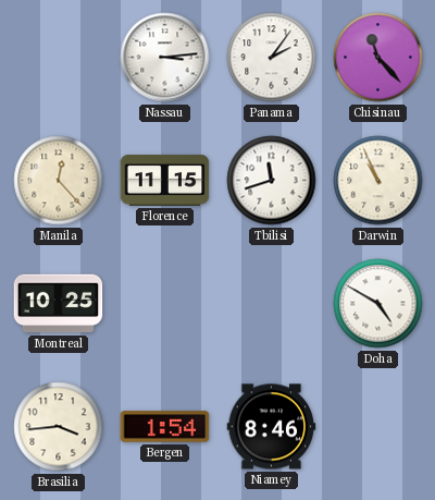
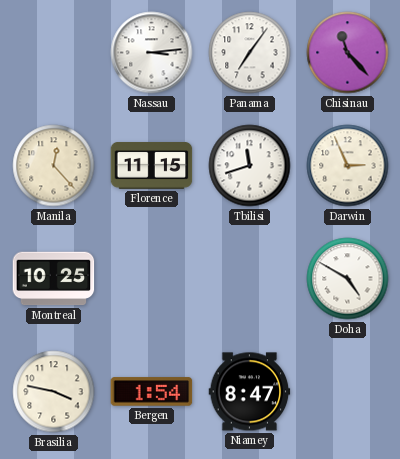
Panama: 2:06 -> 7:06 (250, 53)
Darwin: 10:56 -> 2:56 (348, 166)
Brasilia: 3:44 -> 3:47 (54, 392)
Niamey: 8:46 -> 8:47 (250, 392)
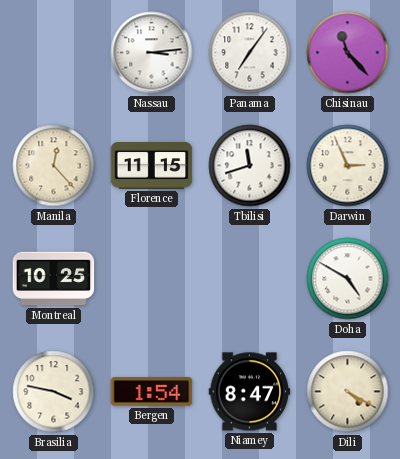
Dili: none -> 4:20 (348, 392)
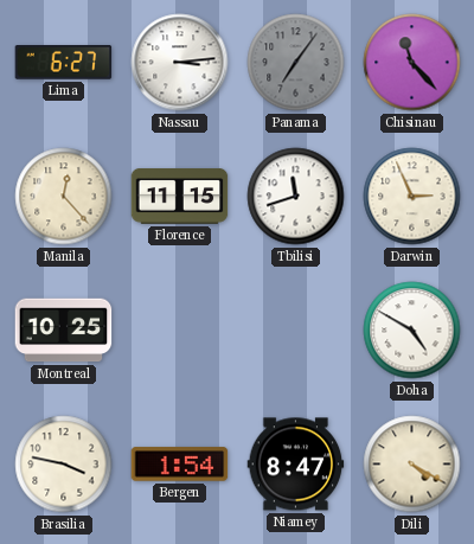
Lima: none -> 6:27 (64, 63)
Panama dial: white -> grey (296, 63)
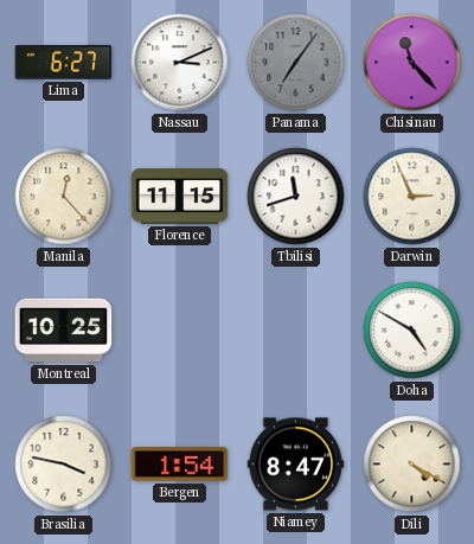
Nassau: 3:14 -> 3:11 (180, 63)
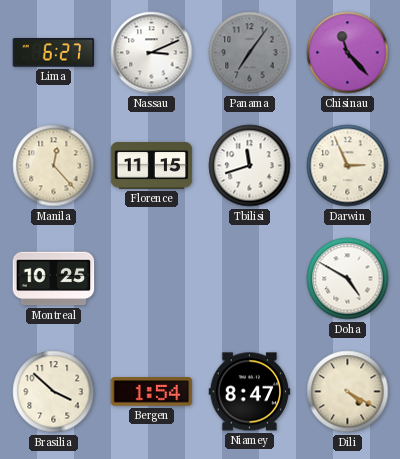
Brasilia: 3:47 -> 3:52 (54, 392)
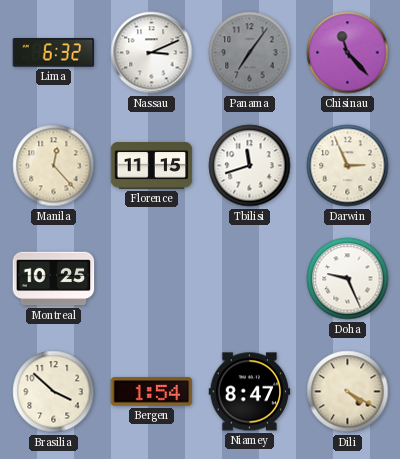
Lima: 6:27 -> 6:32 (54, 53)
Doha: 4:50 -> 9:26 (348, 279)
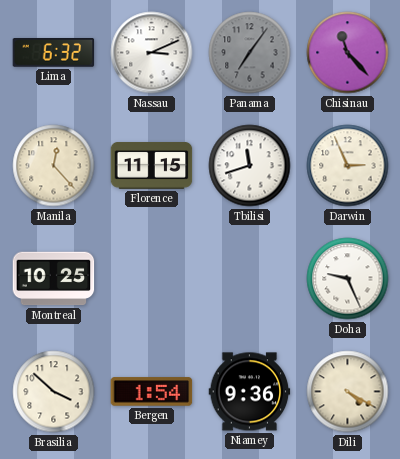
Niamey: 8:47 -> 9:36 (250, 392)
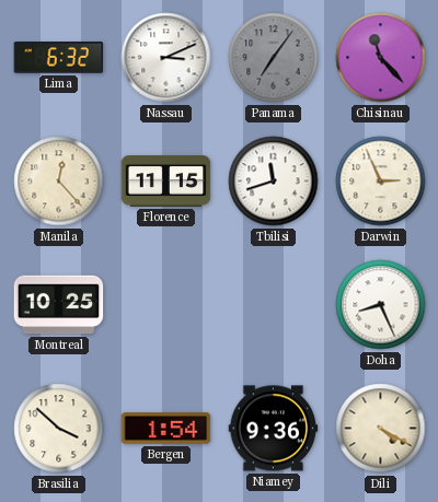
Doha: 9:26 -> 8:26 (381, 305)
